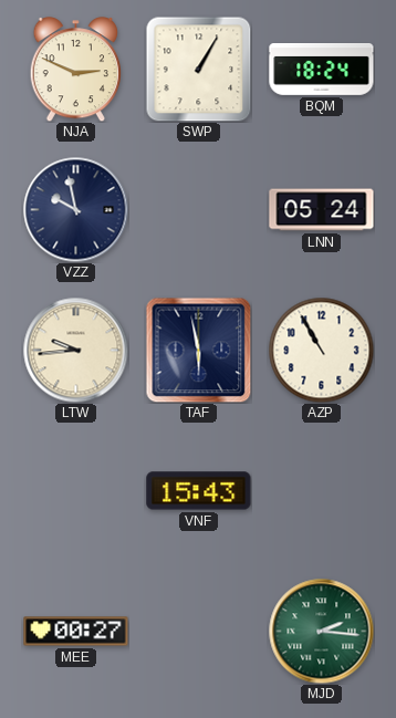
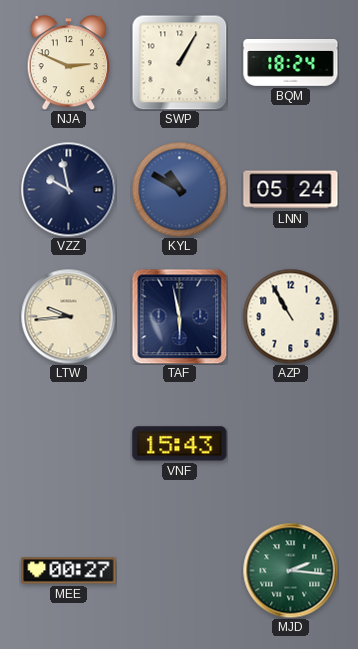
KYL: none -> 10:50 (179, 189)
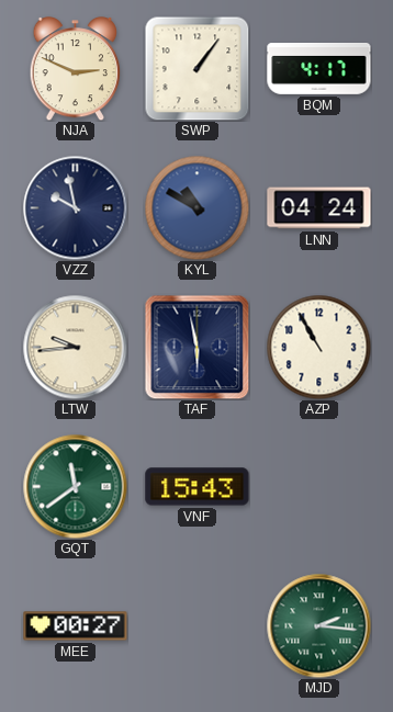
SWP: 1:05 -> 1:06 (196, 68)
BQM: 18:24 -> 4:17 (319, 69)
LNN: 05:24 -> 04:24 (319, 208)
GQT: none -> 11:39 (75, 486)
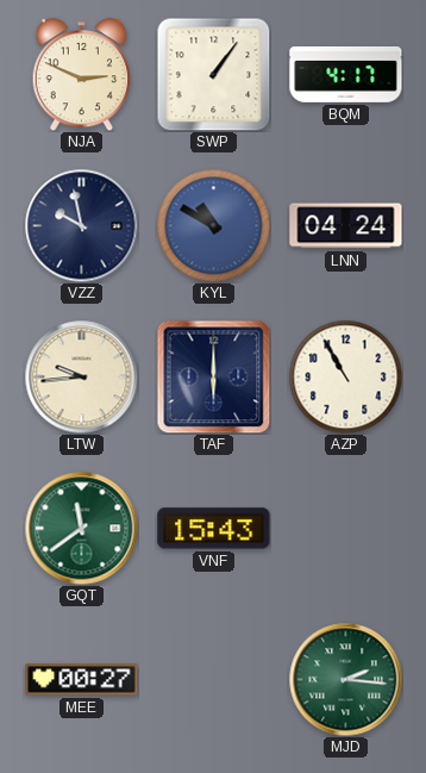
TAF: 5:58 -> 6:00 (213, 376)
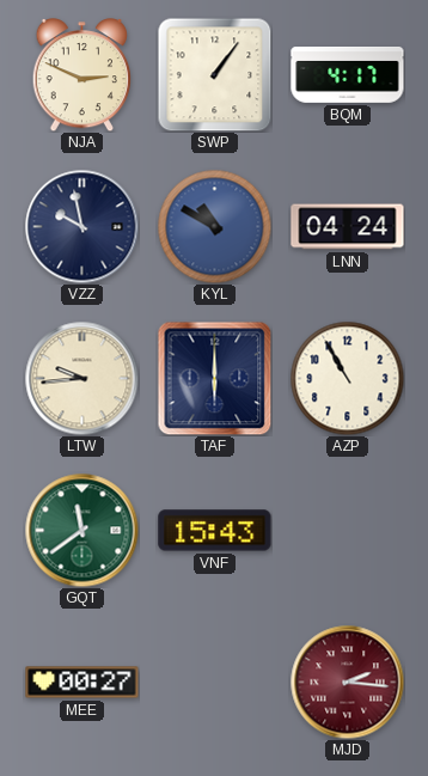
MJD dial: green -> burgundy (347, 682)
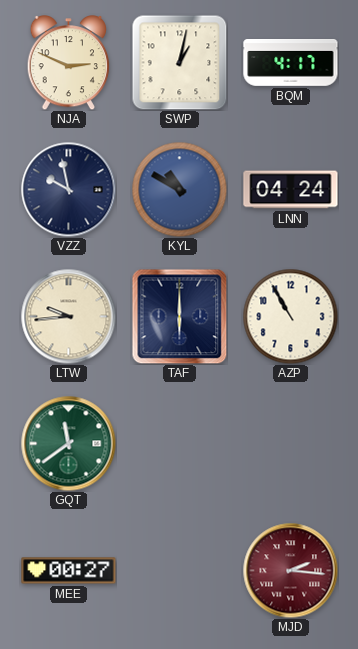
SWP: 1:06 -> 1:02 (179, 62)
VNF: 15:43 -> none (215, 531)
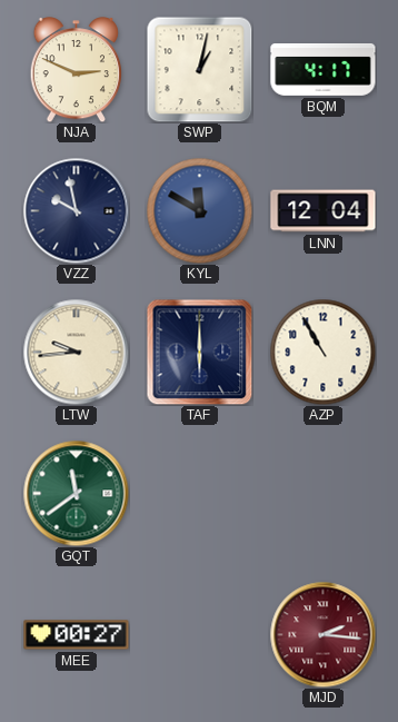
KYL: 10:50 -> 11:50 (199, 210)
LNN: 04:24 -> 12:04 (324, 211)
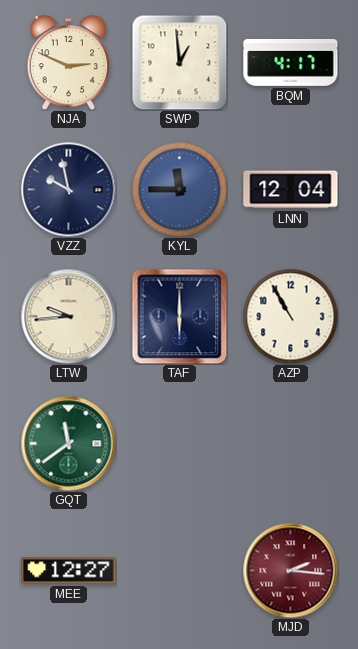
SWP: 1:02 -> 12:59 (179, 62)
KYL: 11:50 -> 11:45 (179, 189)
MEE: 00:27 -> 12:27 (69, 571)
